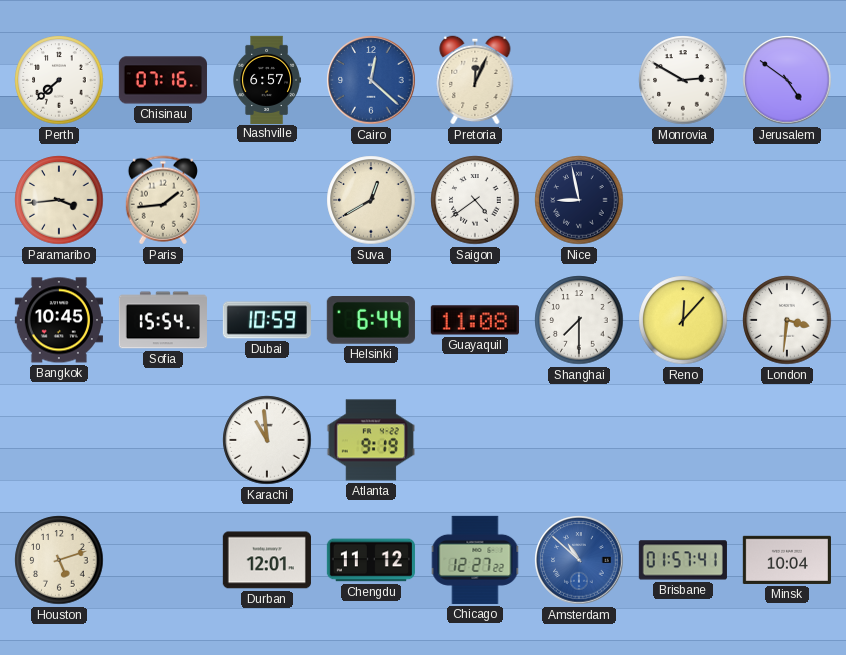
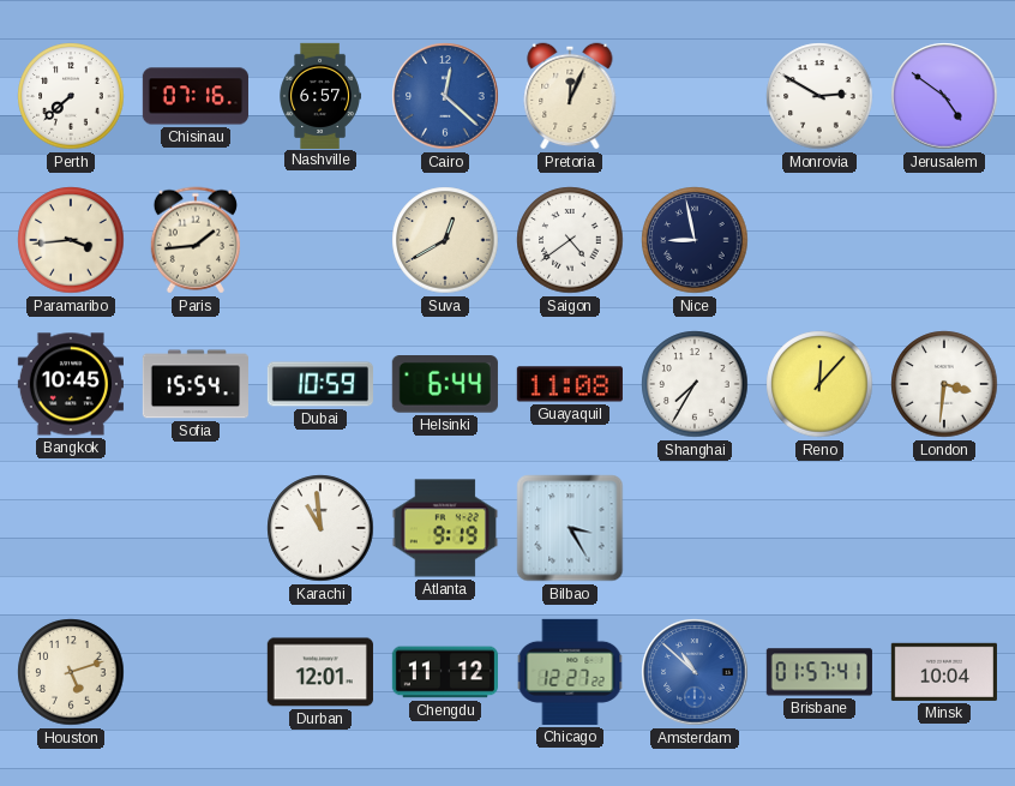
Shanghai: 7:30 -> 7:35 (695, 384)
Bilbao: none -> 3:25 (570, 528)
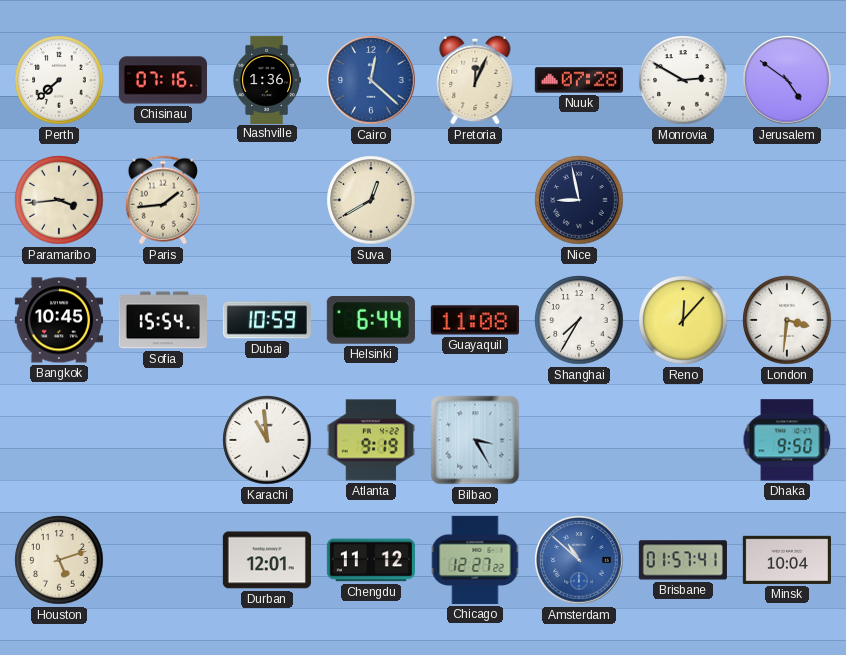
Nashville: 6:57 -> 1:36 (267, 79)
Nuuk: none -> 07:28 (579, 80)
Saigon: 4:39 -> none (570, 240)
Dhaka: none -> 9:50 (787, 440)
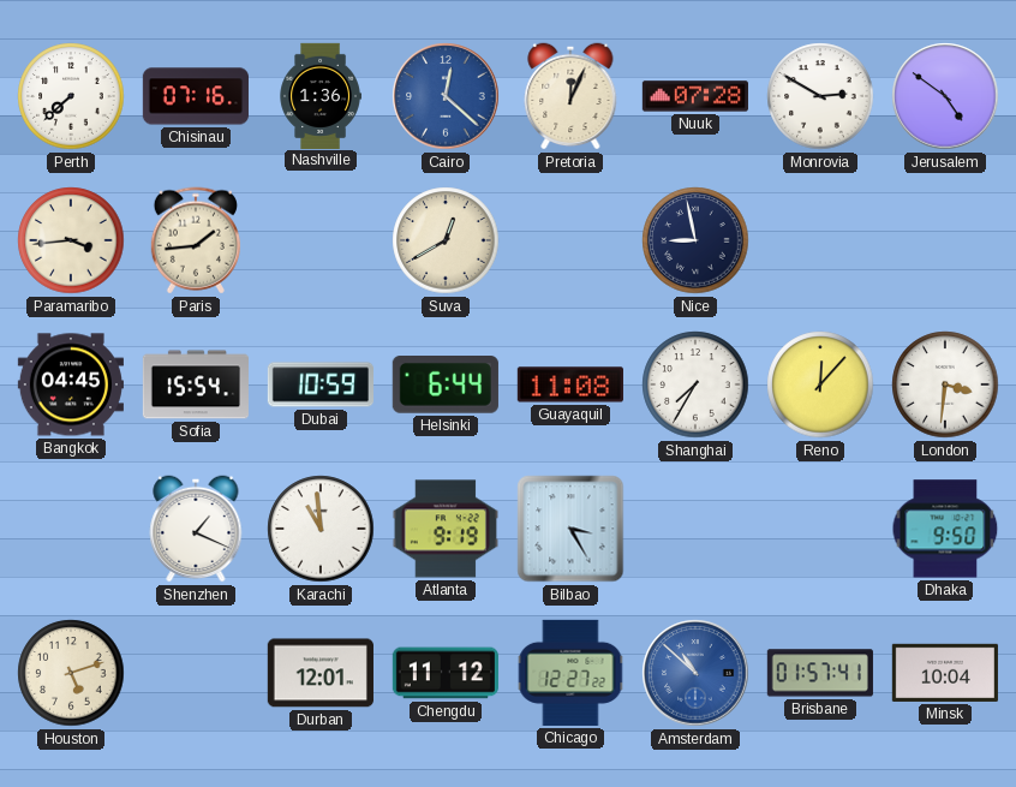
Bangkok: 10:45 -> 04:45 (71, 384)
Shenzhen: none -> 1:19 (196, 529)
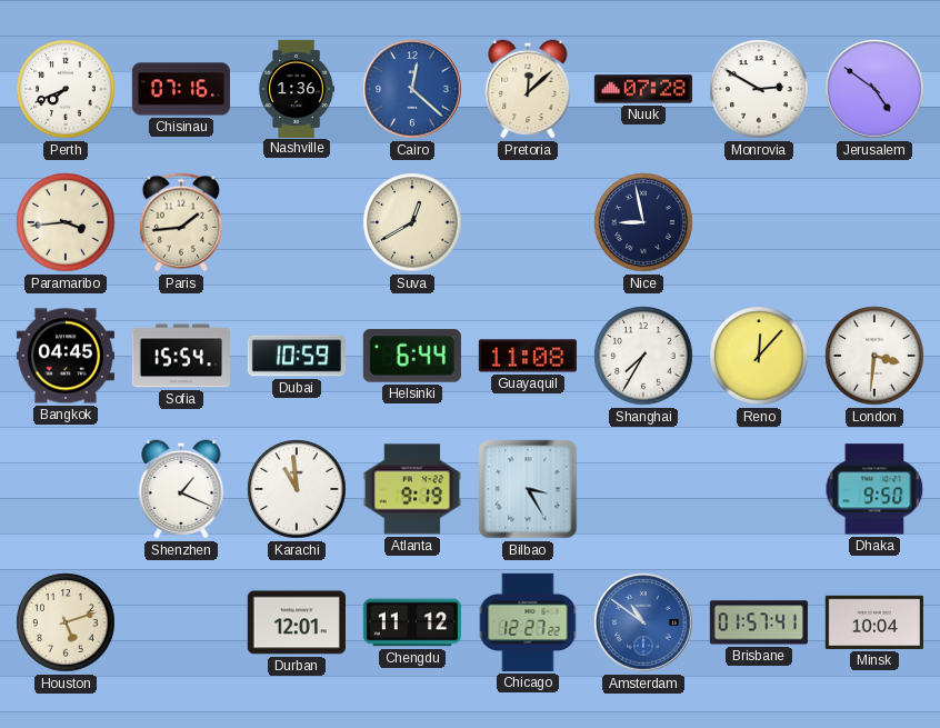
Perth: 7:38 -> 7:41 (66, 89)
Pretoria: 12:04 -> 12:08 (528, 89)
Amsterdam: 10:52 -> 10:51 (643, 622)
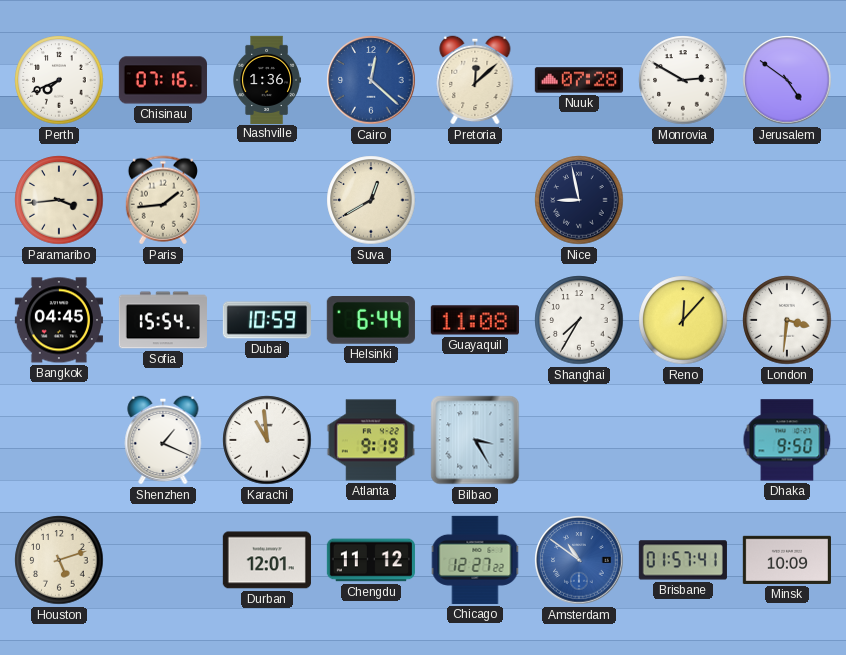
Minsk: 10:04 -> 10:09 (787, 560)
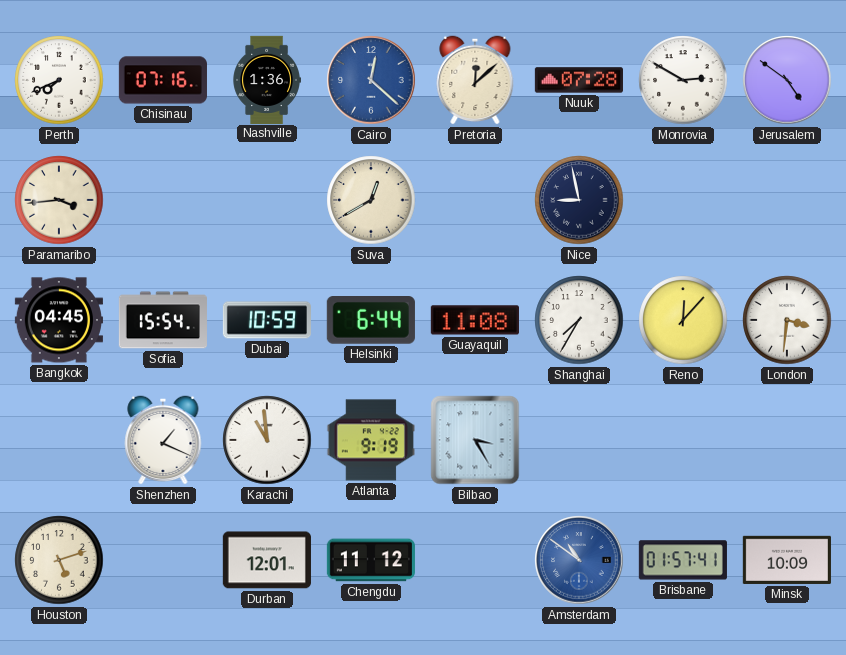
Paris: 1:44 -> none (163, 200)
Dhaka: 9:50 -> none (787, 440)
Chicago: 12:27 -> none (475, 560)
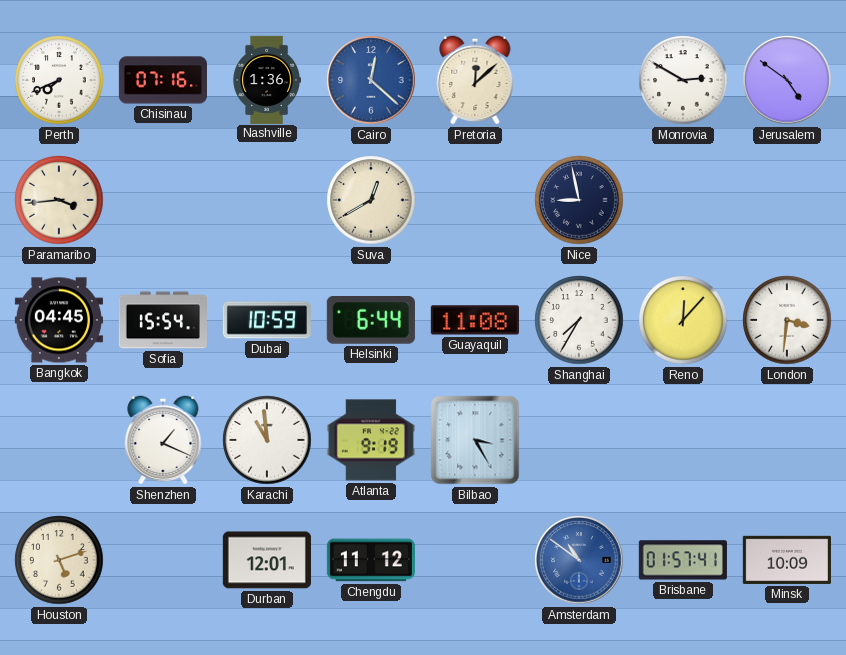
Nuuk: 07:28 -> none (579, 80)
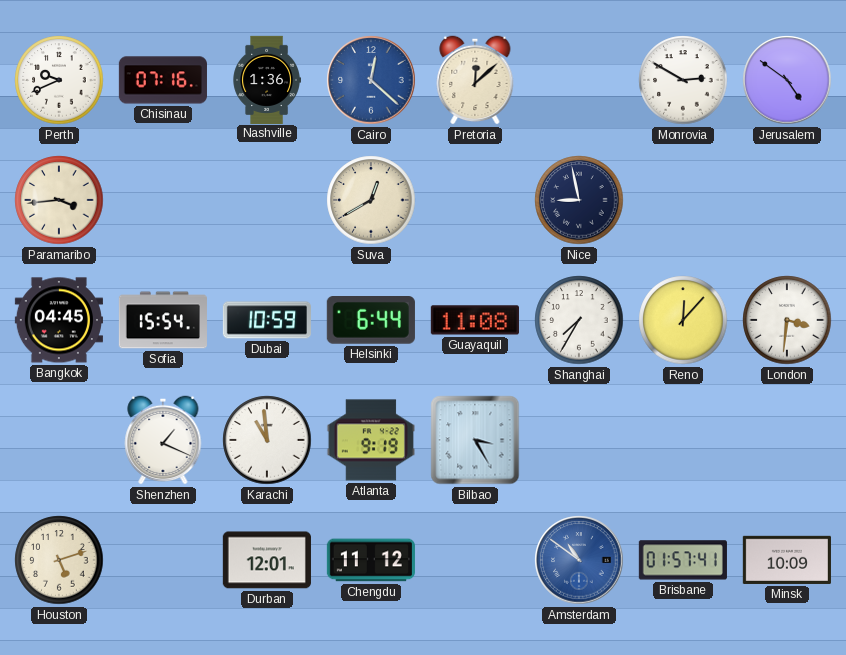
Perth: 7:41 -> 9:41 (59, 80)
